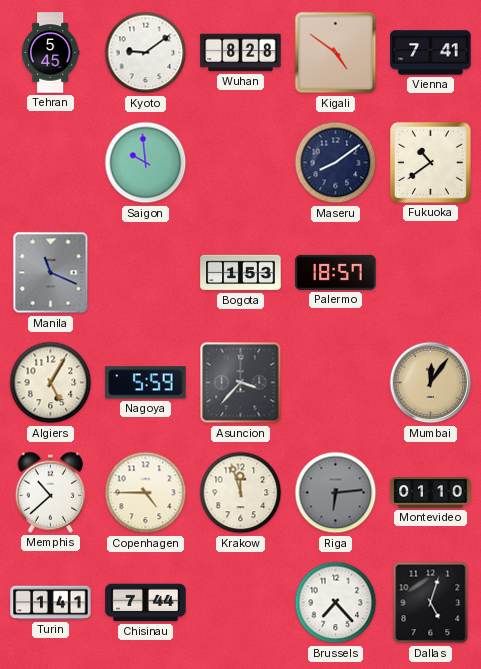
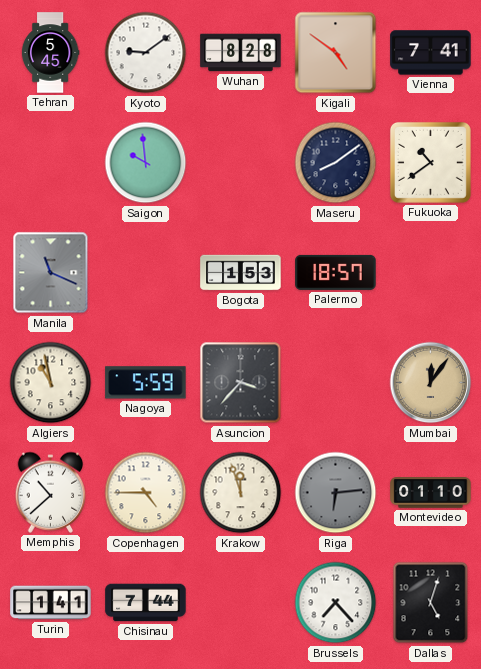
Algiers: 5:05 -> 10:58 (51, 383)
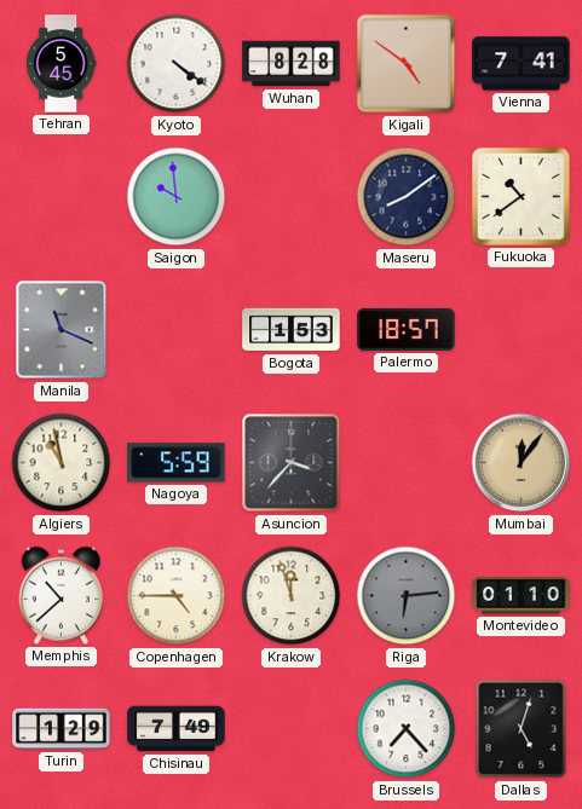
Kyoto: 9:09 -> 4:21 (177, 64)
Turin: 1:41 -> 1:29 (62, 729)
Chisinau: 7:44 -> 7:49 (177, 729)
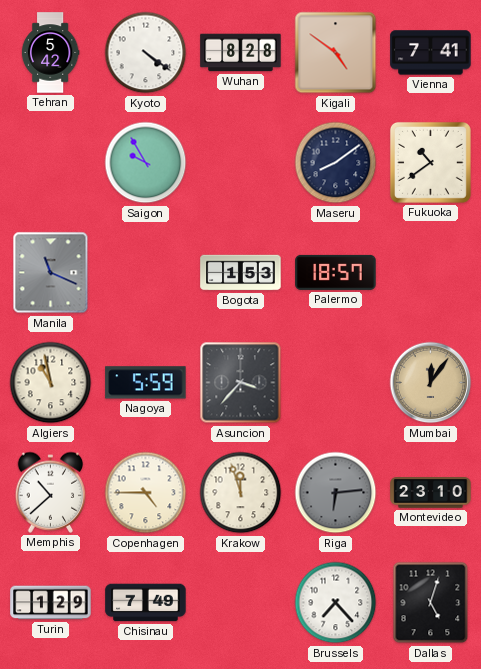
Tehran: 5:45 -> 5:42 (50, 53)
Saigon: 9:59 -> 9:55 (146, 163)
Montevideo: 01:10 -> 23:10 (431, 493)
